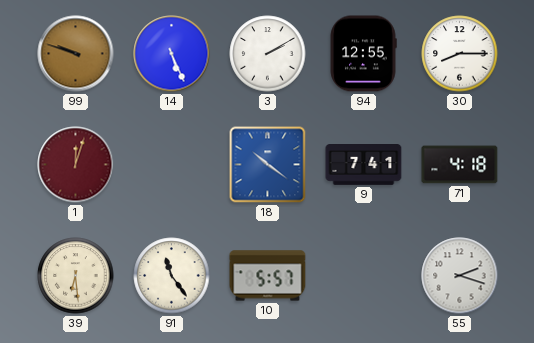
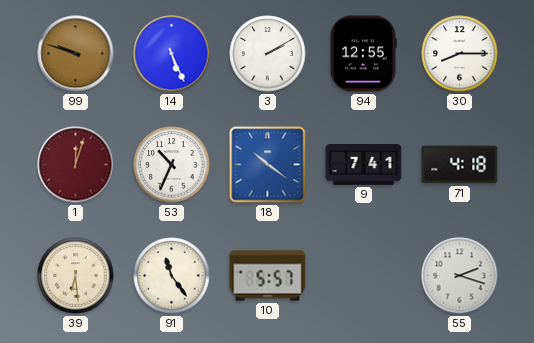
53: none -> 10:34 (172, 165)
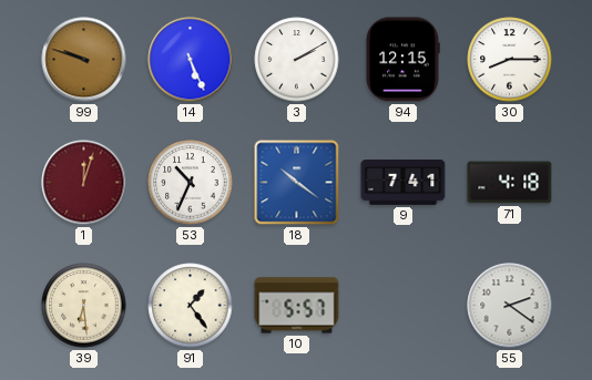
94: 12:55 -> 12:15 (402, 60)
91: 11:24 -> 1:24 (191, 306)
55: 2:18 -> 2:21 (510, 306)
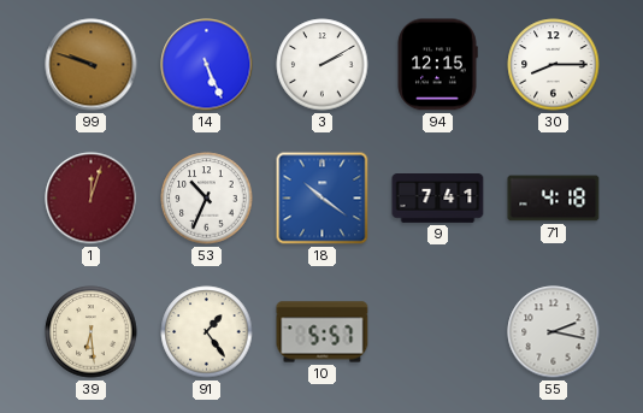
55: 2:21 -> 2:17 (554, 332)
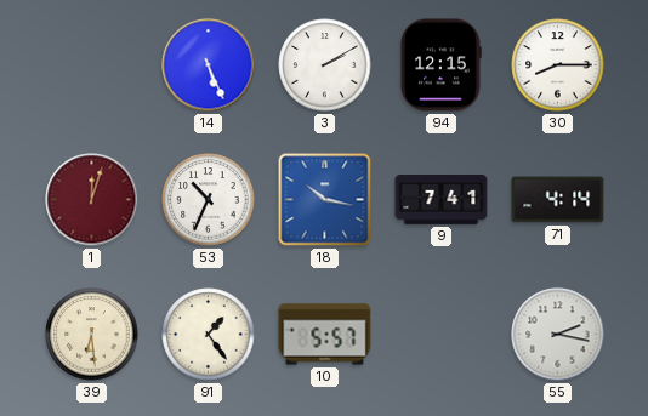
99: 9:48 -> none (92, 65)
18: 10:21 -> 10:17 (325, 200)
71: 4:18 -> 4:14 (558, 200)
